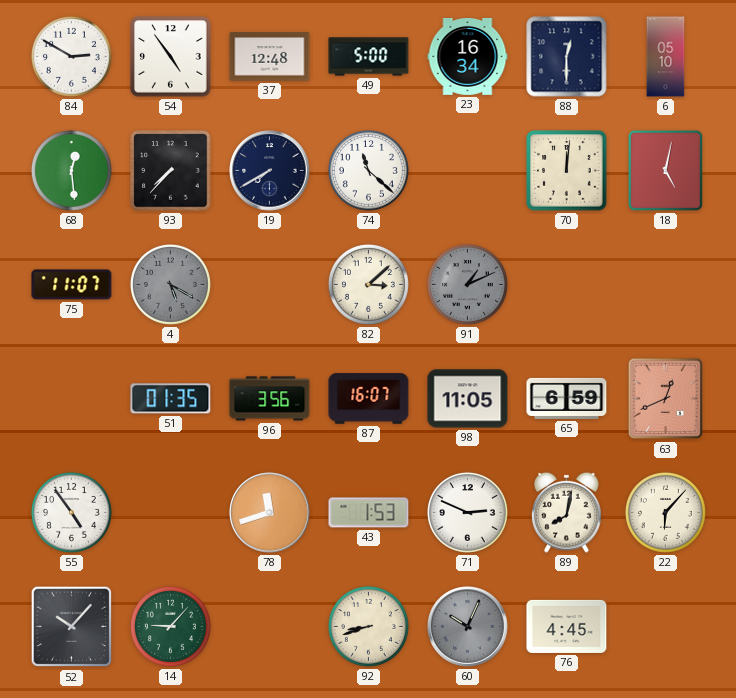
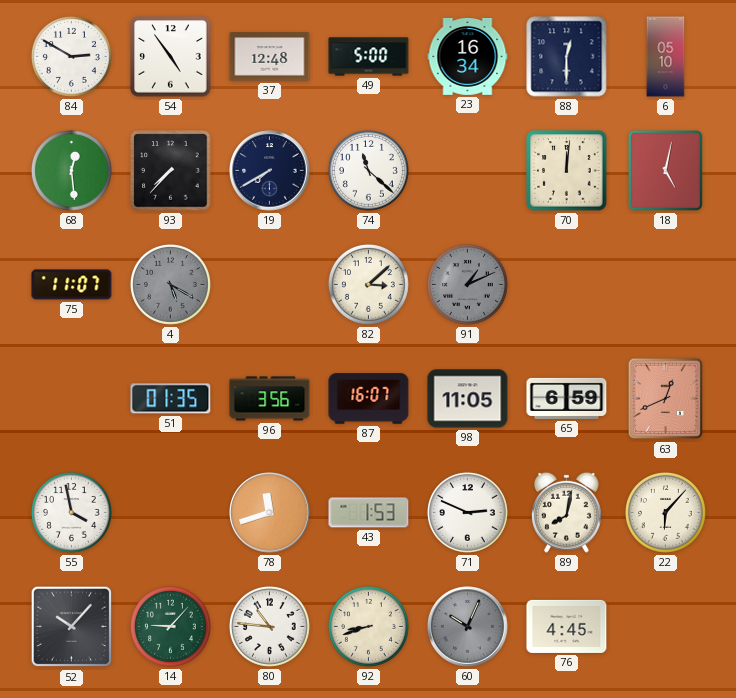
55: 4:54 -> 3:58 (71, 512)
80: none -> 10:46 (269, 626)
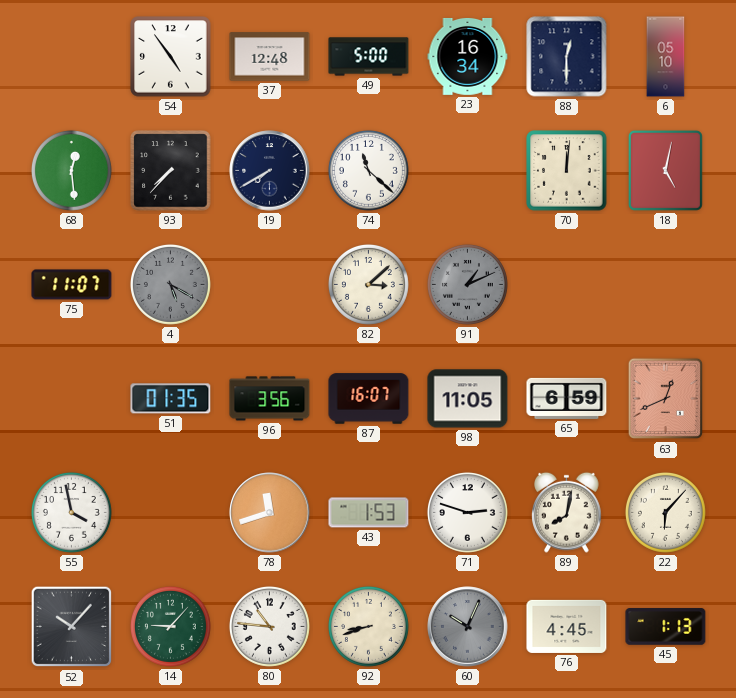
84: 2:50 -> none (71, 56)
71: 2:49 -> 2:48 (467, 512)
45: none -> 1:13 (666, 627)
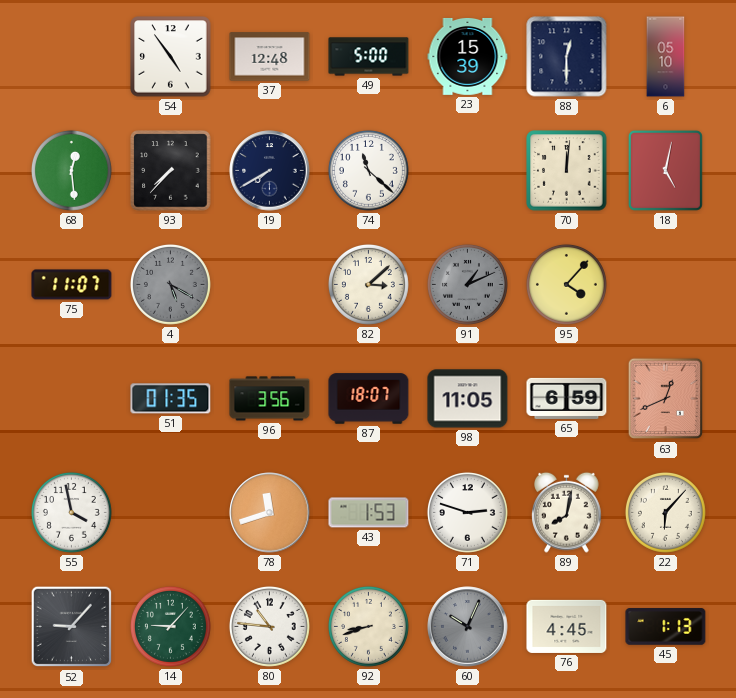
23: 16:34 -> 15:39 (468, 56)
95: none -> 4:07 (566, 284)
87: 16:07 -> 18:07 (369, 399)
52: 10:07 -> 9:07 (72, 627)
